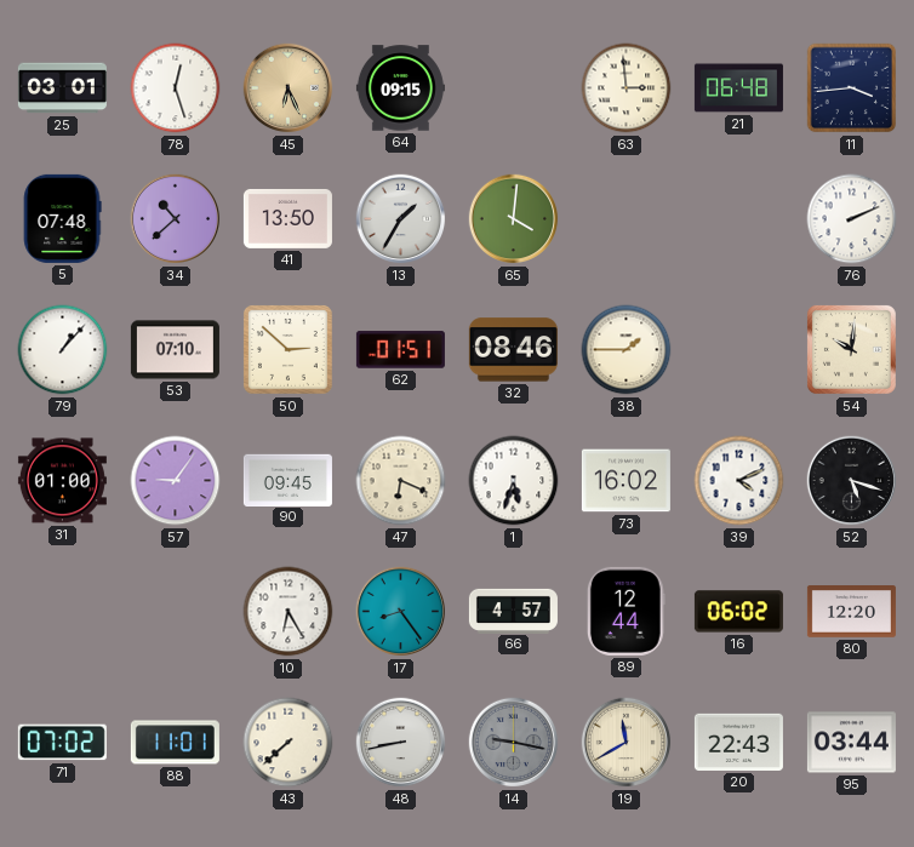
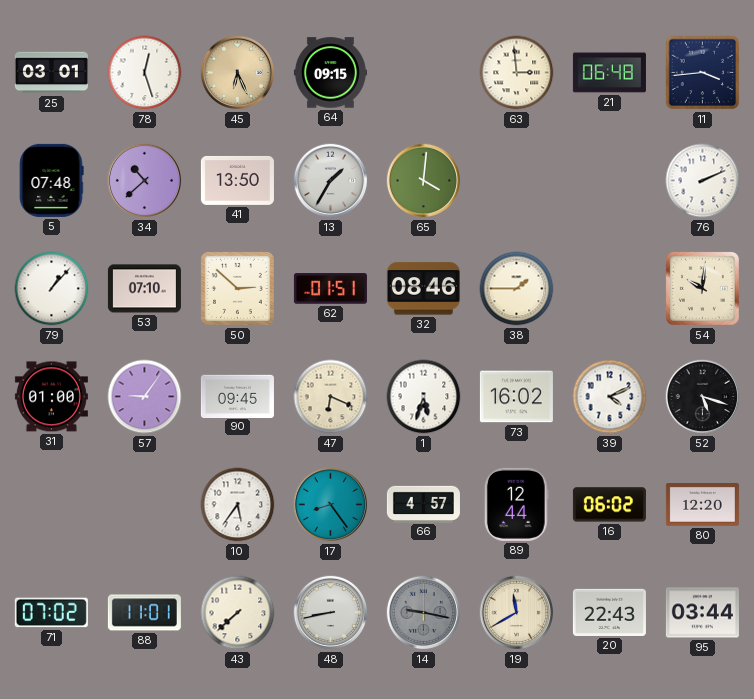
10: 6:25 -> 5:36 (238, 505)
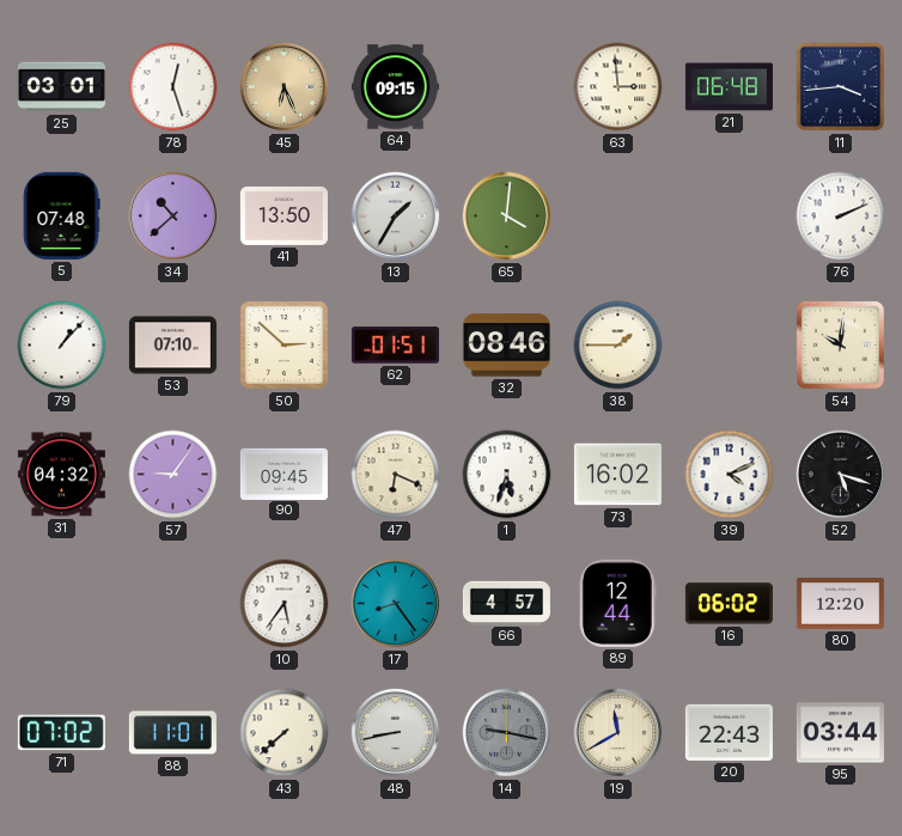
31: 01:00 -> 04:32 (61, 475)
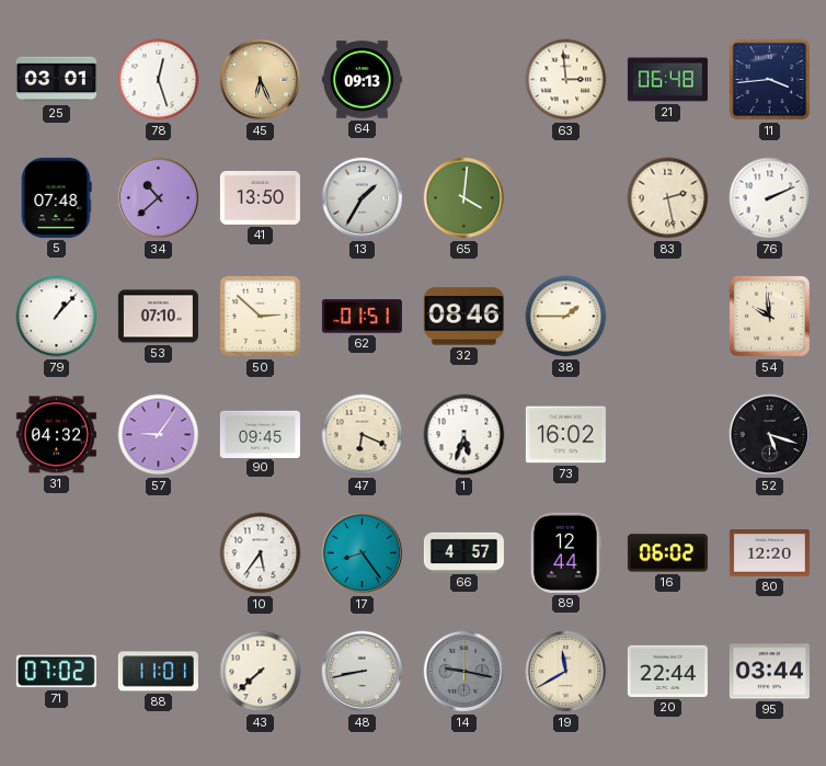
64: 09:15 -> 09:13 (362, 80)
83: none -> 2:28 (668, 198)
54: 10:01 -> 9:59 (769, 316)
39: 4:11 -> none (730, 475)
20: 22:43 -> 22:44 (667, 671)
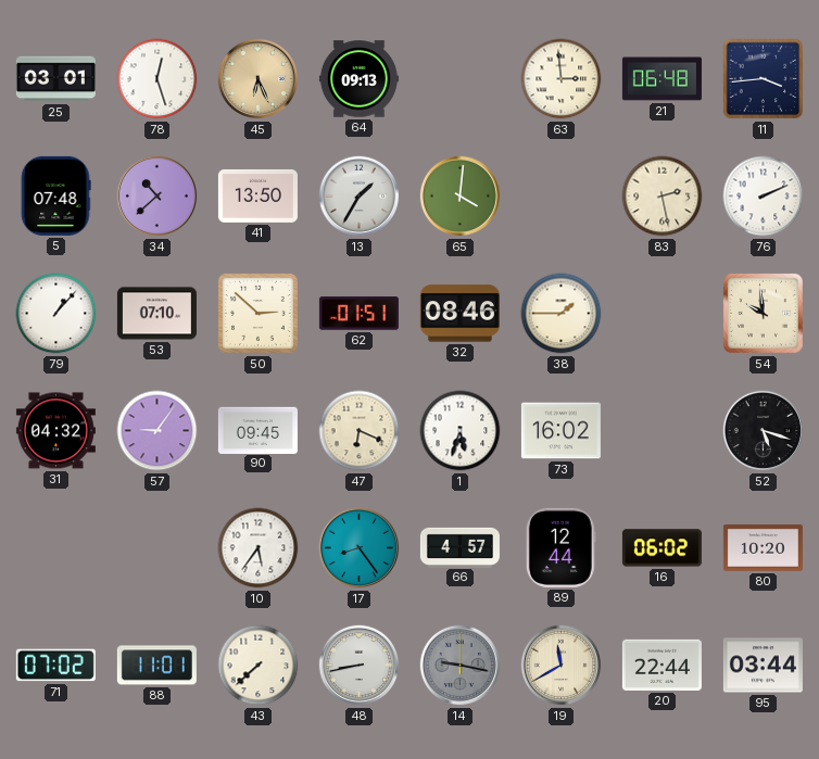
80: 12:20 -> 10:20 (763, 548)
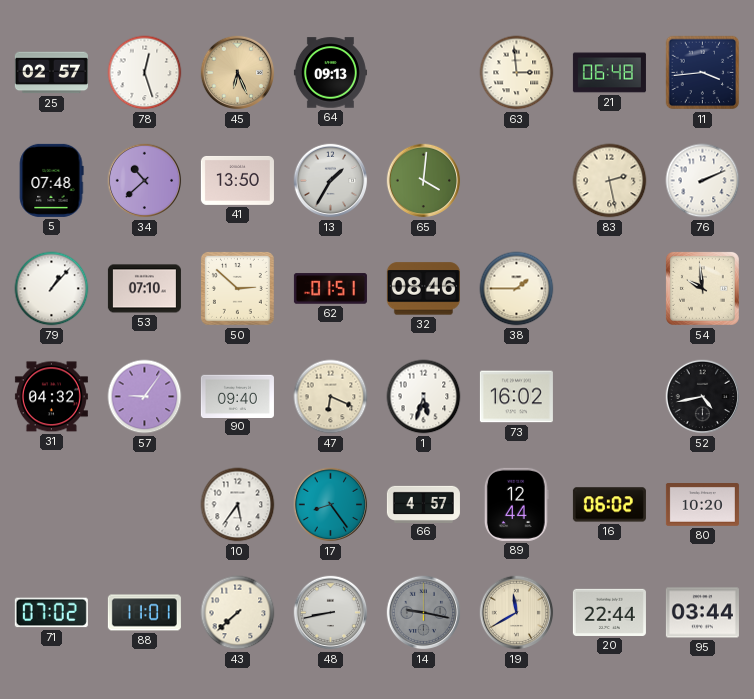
25: 03:01 -> 02:57 (51, 73)
90: 09:45 -> 09:40 (237, 396)
52: 5:18 -> 4:43 (703, 397)
